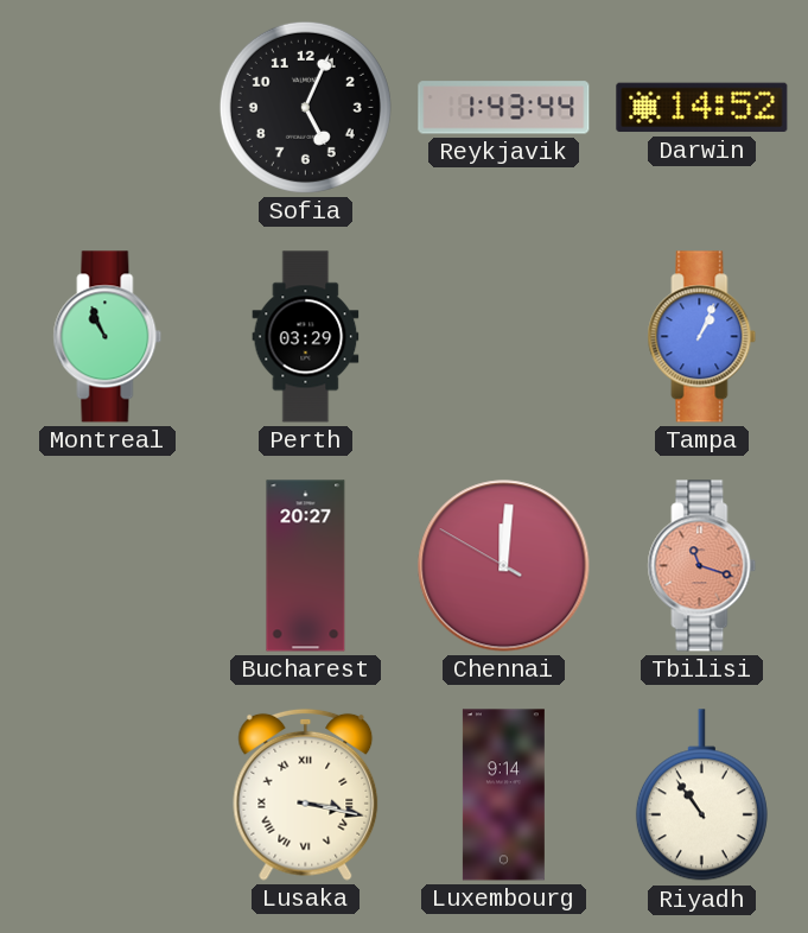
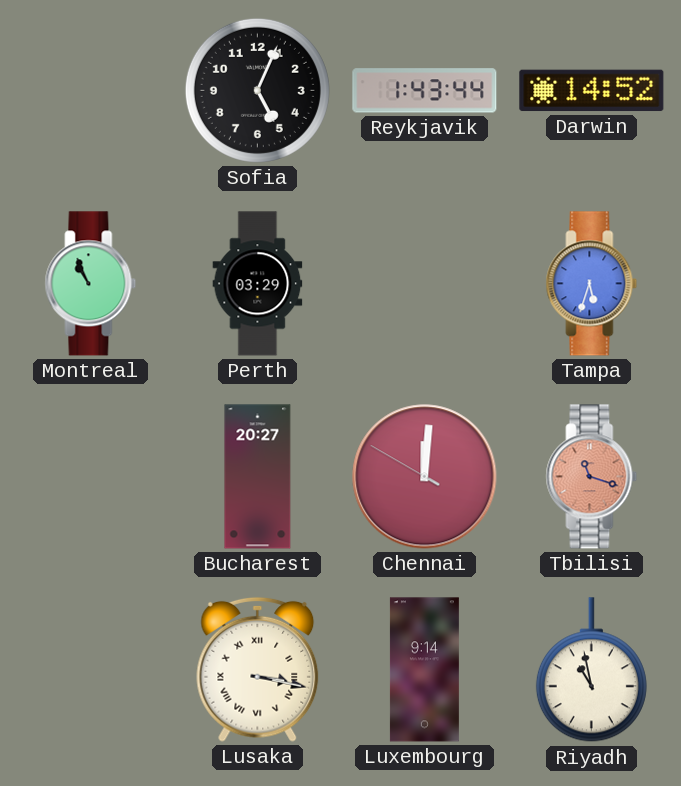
Tampa: 1:04 -> 5:33 (592, 284)
Riyadh: 10:54 -> 10:58 (591, 670)
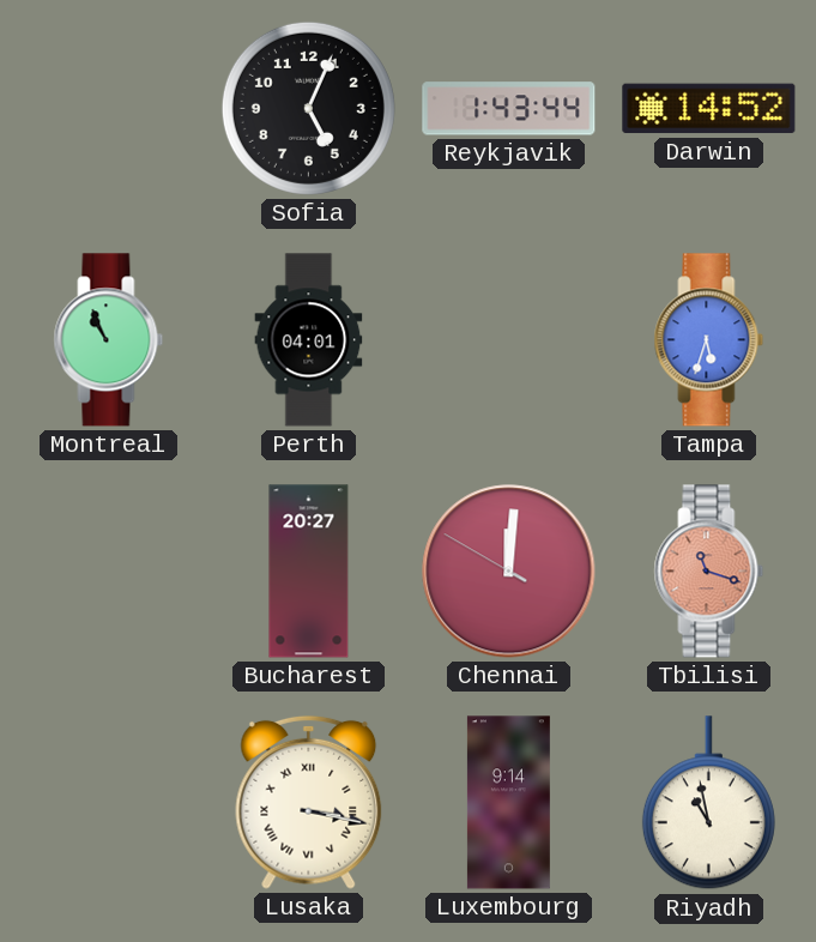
Perth: 03:29 -> 04:01 (309, 340)
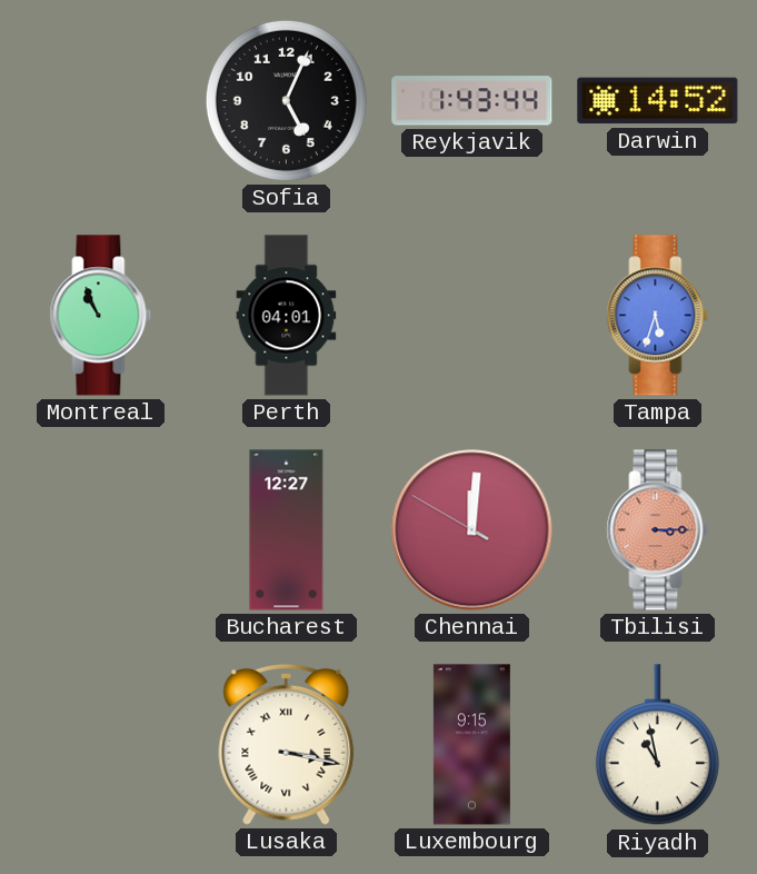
Bucharest: 20:27 -> 12:27 (287, 530)
Tbilisi: 11:18 -> 3:15 (658, 530)
Luxembourg: 9:14 -> 9:15 (471, 745)
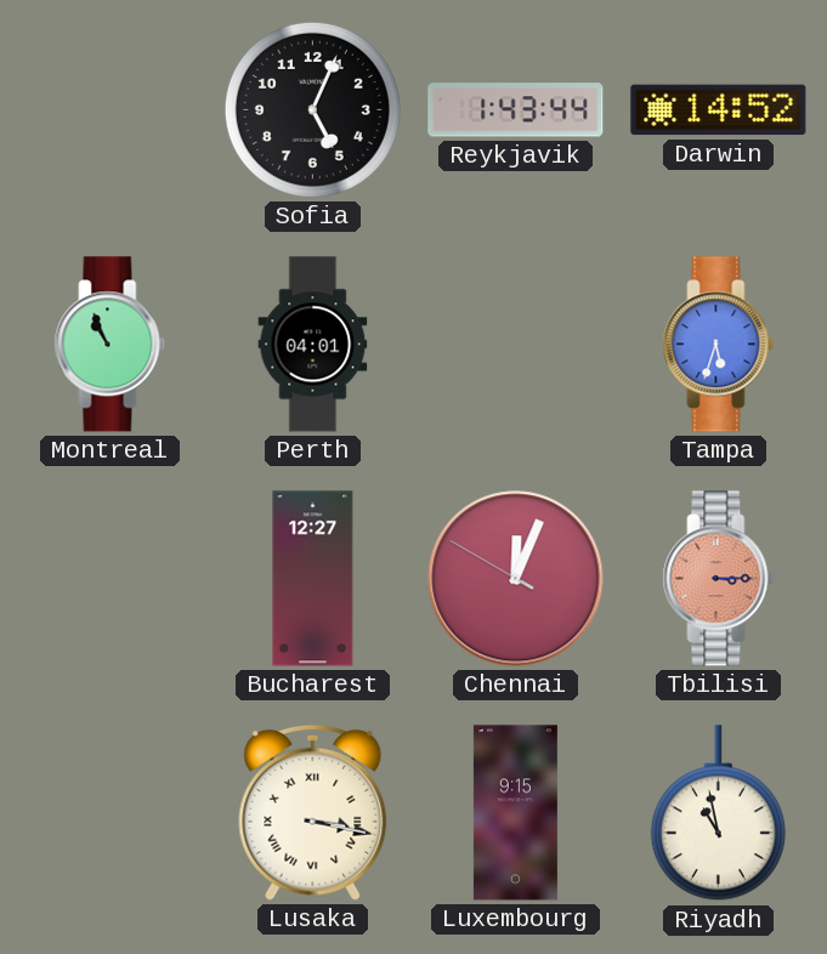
Chennai: 12:00 -> 12:03 (516, 579)
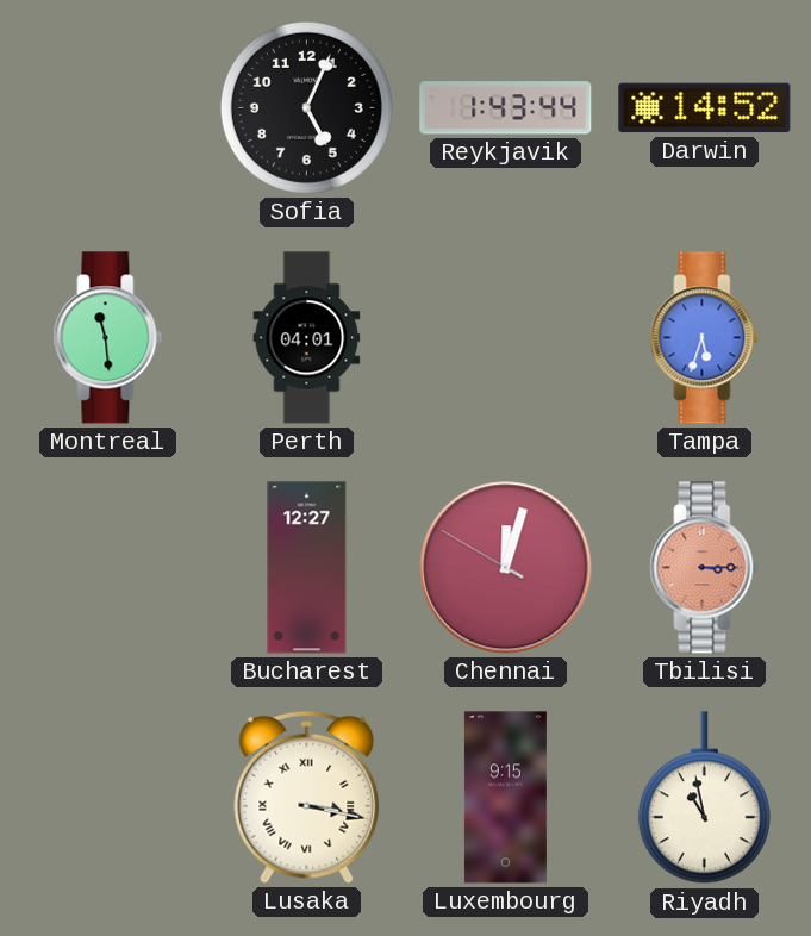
Montreal: 10:56 -> 11:29 (108, 338)
Chennai: 12:03 -> 12:02 (506, 568)
